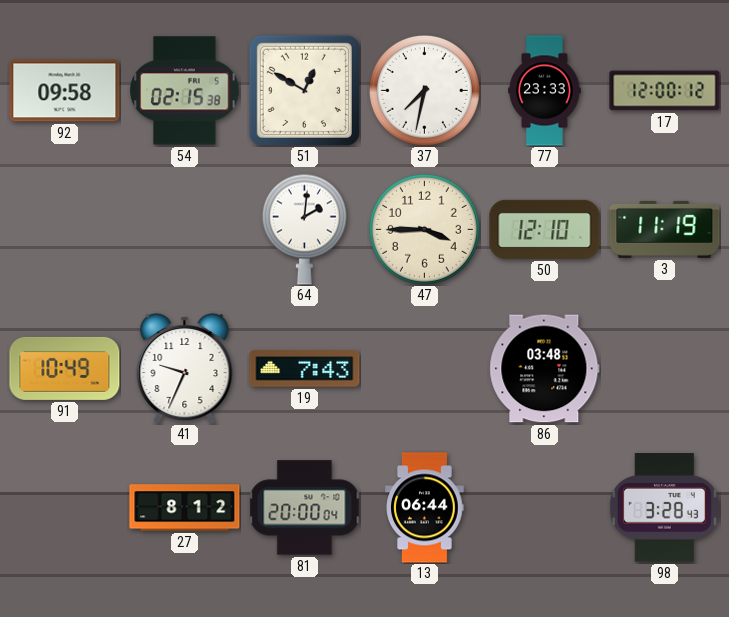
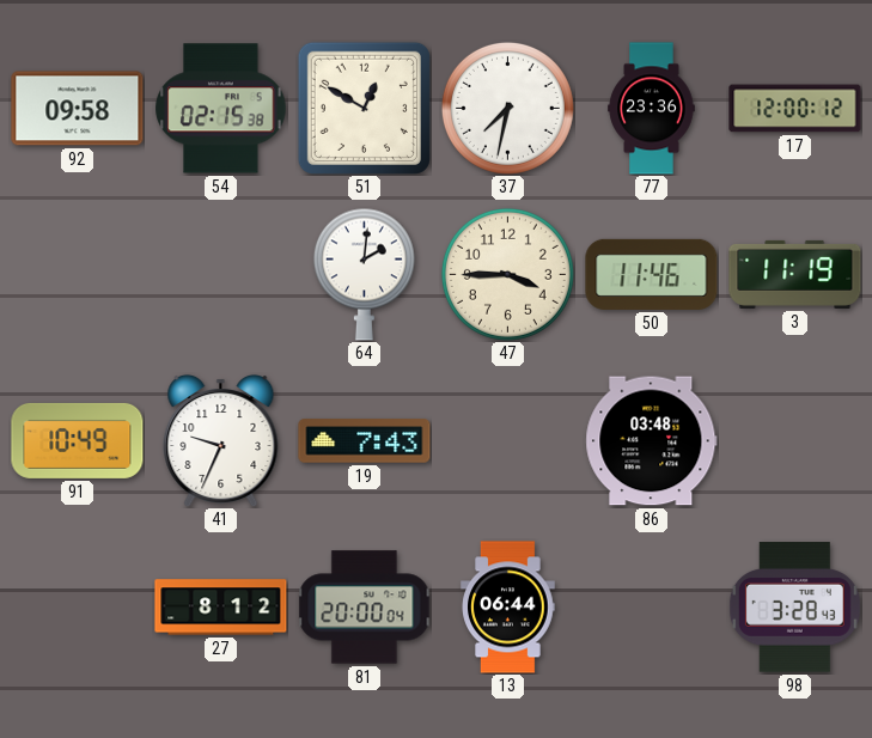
77: 23:33 -> 23:36 (652, 109)
50: 12:10 -> 11:46 (652, 274)
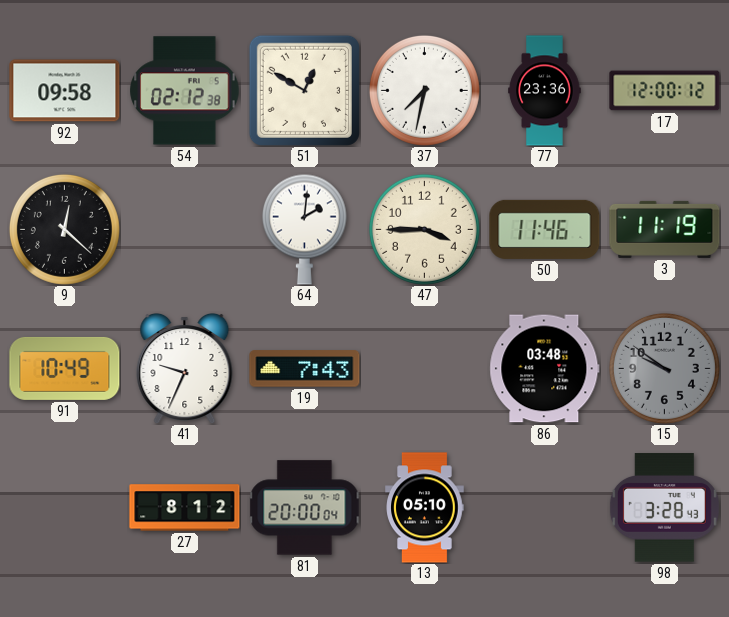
54: 02:15 -> 02:12 (185, 91)
9: none -> 12:22 (64, 229)
15: none -> 9:51 (664, 368)
13: 06:44 -> 05:10 (425, 508)
